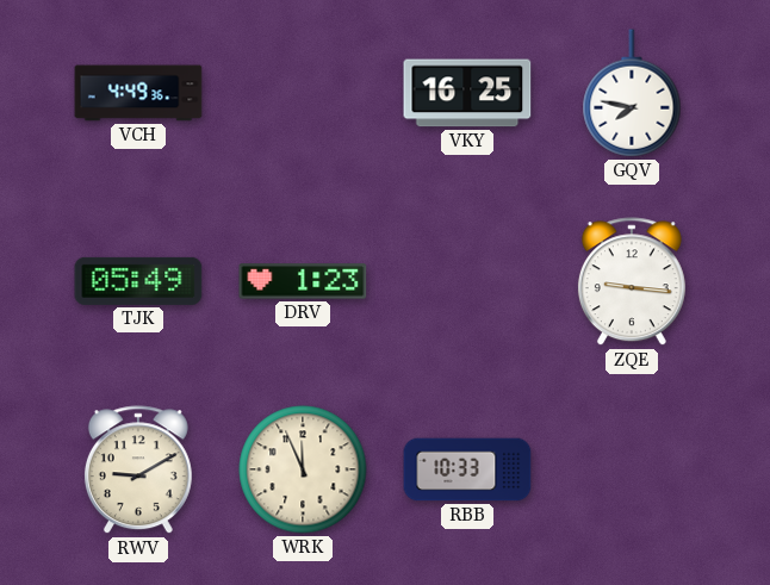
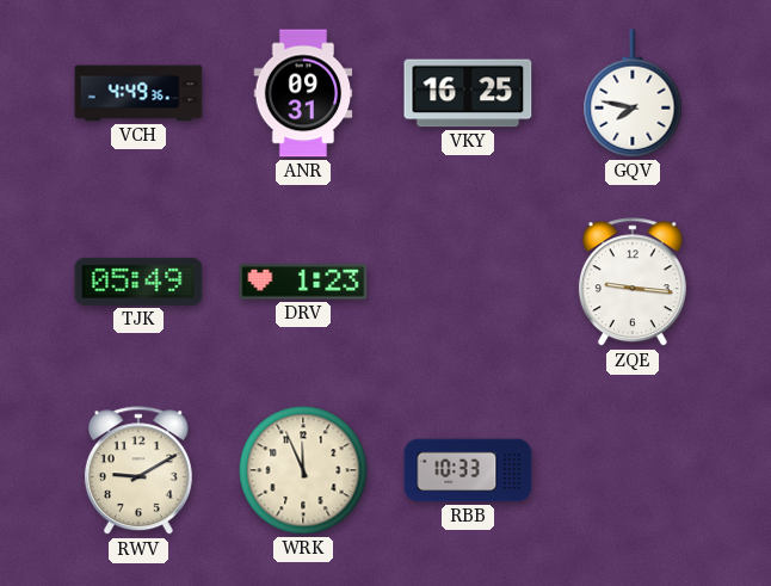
ANR: none -> 09:31 (303, 93)
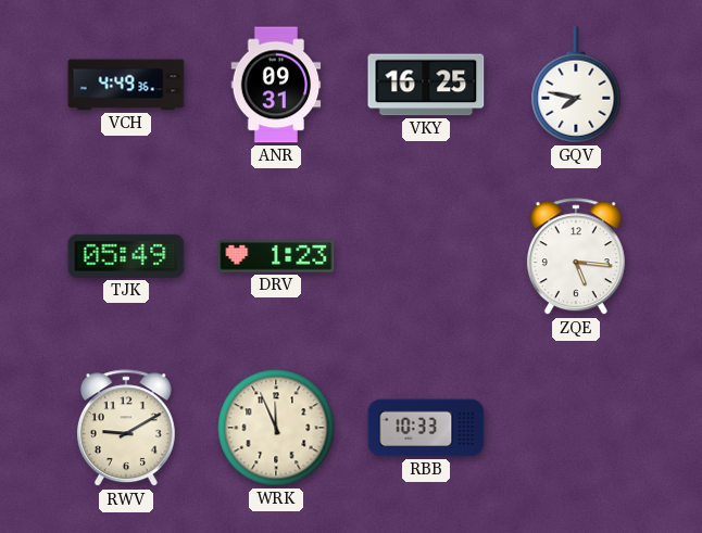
ZQE: 9:16 -> 5:16 (576, 257)
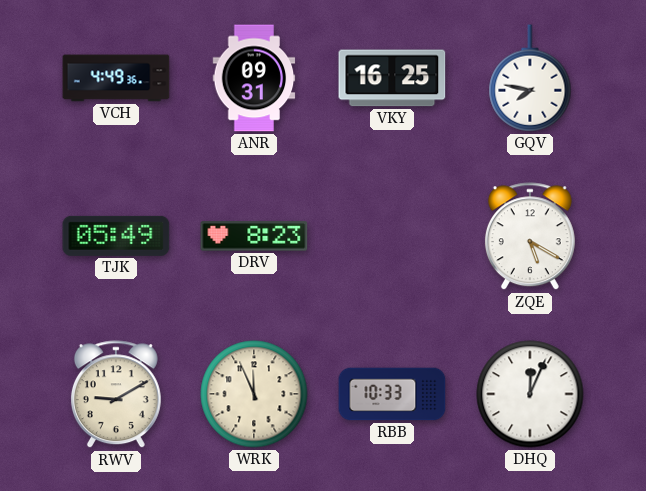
DRV: 1:23 -> 8:23 (254, 236)
ZQE: 5:16 -> 5:20 (530, 237)
DHQ: none -> 12:04 (530, 394)
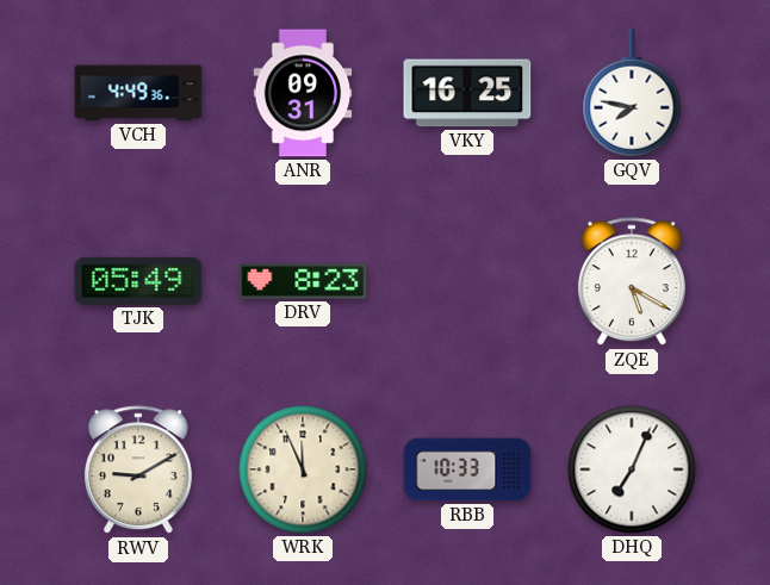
DHQ: 12:04 -> 7:04 (632, 469)
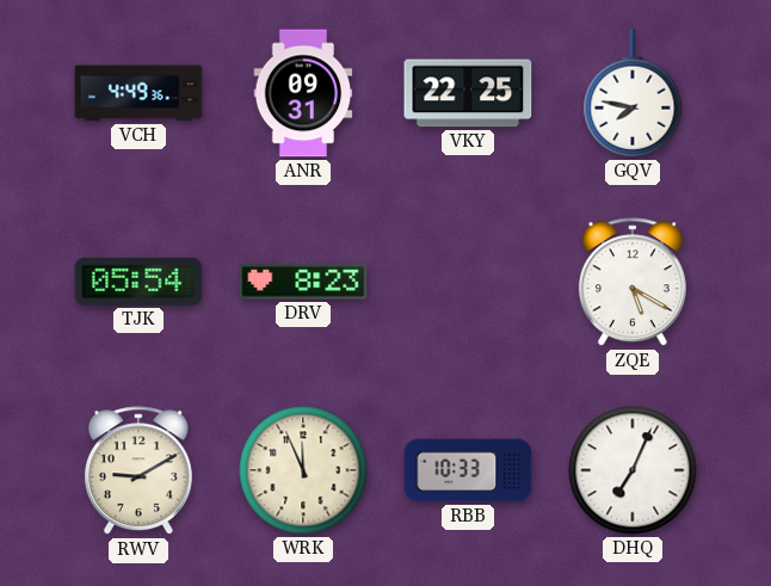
VKY: 16:25 -> 22:25 (468, 93)
TJK: 05:49 -> 05:54 (138, 282)
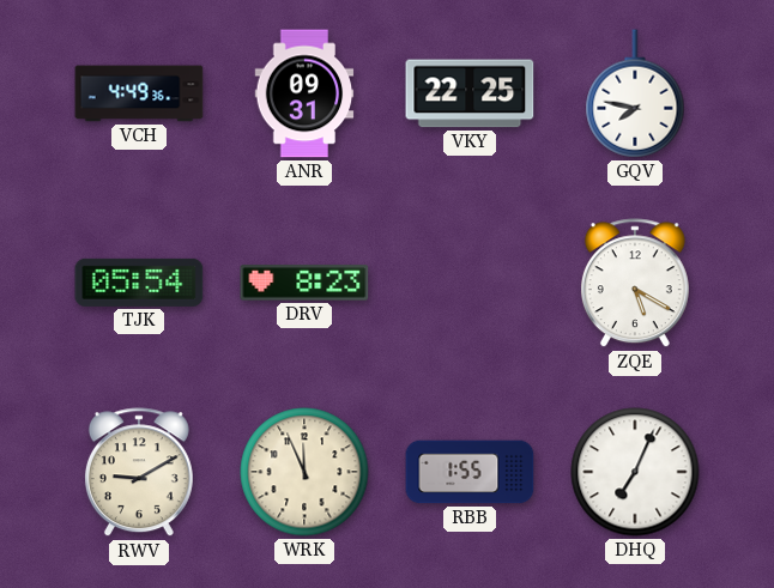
RBB: 10:33 -> 1:55 (470, 472)
